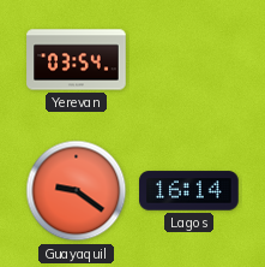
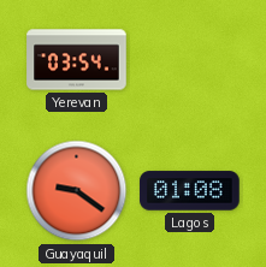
Lagos: 16:14 -> 01:08 (190, 191)
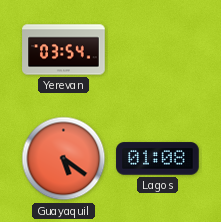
Guayaquil: 9:21 -> 5:21 (64, 159)
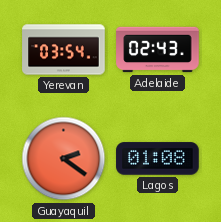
Adelaide: none -> 02:43 (158, 50)
Guayaquil: 5:21 -> 2:21 (64, 159)
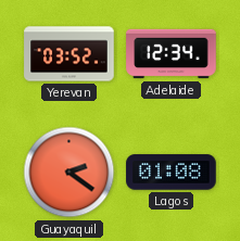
Yerevan: 03:54 -> 03:52 (70, 54)
Adelaide: 02:43 -> 12:34 (172, 54)
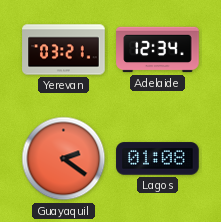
Yerevan: 03:52 -> 03:21 (64, 50)
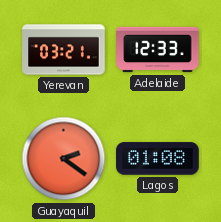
Adelaide: 12:34 -> 12:33 (158, 50)
